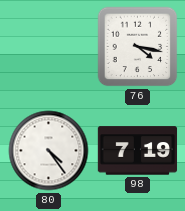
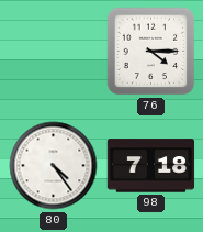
76: 4:17 -> 4:15 (151, 52)
98: 7:19 -> 7:18 (151, 166)
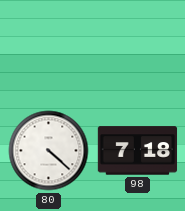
76: 4:15 -> none (151, 52)
80: 4:24 -> 4:22 (49, 151)
